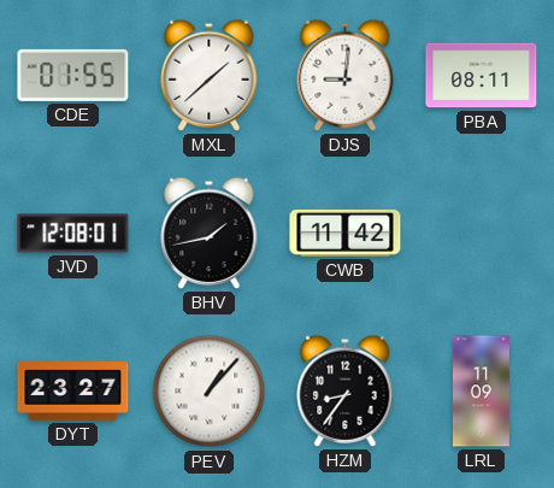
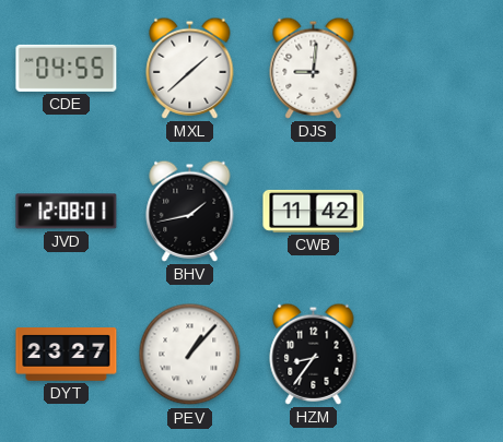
CDE: 01:55 -> 04:55 (67, 68)
PBA: 08:11 -> none (482, 76)
LRL: 11:09 -> none (481, 392)
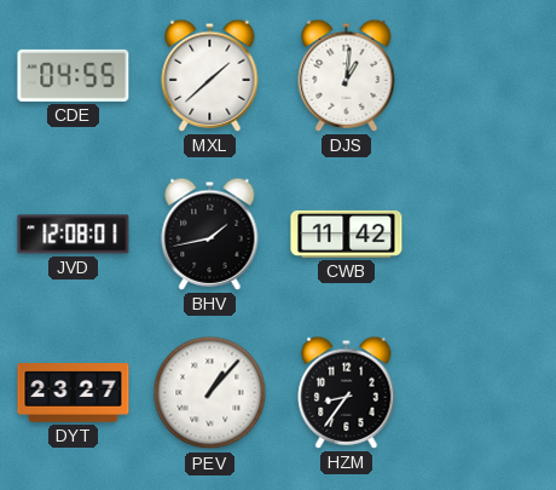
DJS: 9:01 -> 1:01 (347, 75)
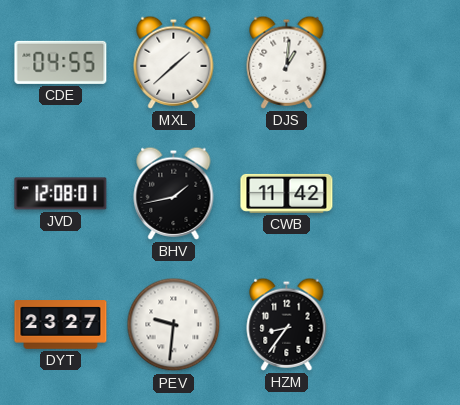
PEV: 1:07 -> 9:31 (174, 325)
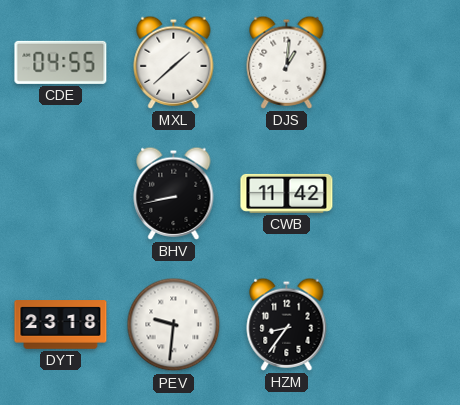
JVD: 12:08 -> none (61, 194)
BHV: 1:43 -> 8:43 (174, 193)
DYT: 23:27 -> 23:18 (61, 325)
